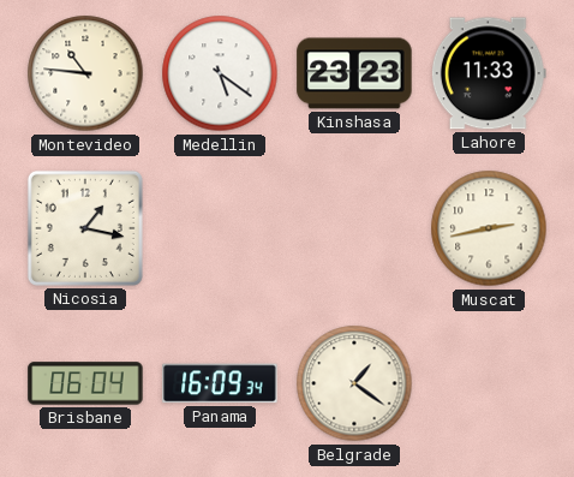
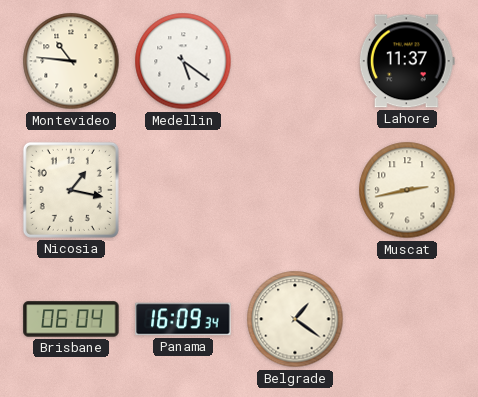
Kinshasa: 23:23 -> none (354, 73)
Lahore: 11:33 -> 11:37 (407, 61)
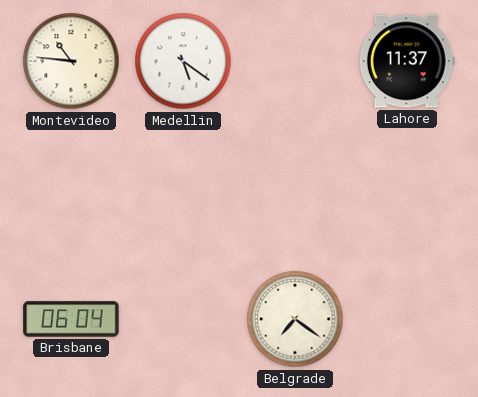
Nicosia: 1:17 -> none (71, 190)
Muscat: 2:43 -> none (407, 190)
Panama: 16:09 -> none (183, 319)
Belgrade: 1:21 -> 7:21 (295, 319)
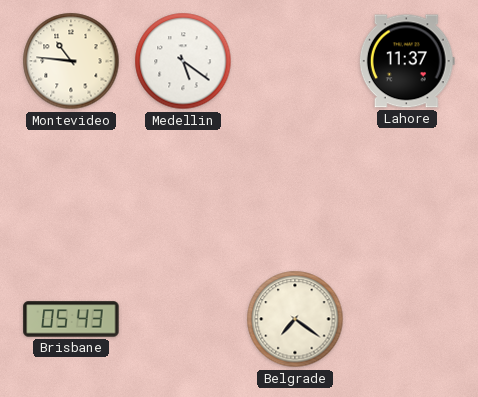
Brisbane: 06:04 -> 05:43 (71, 319)
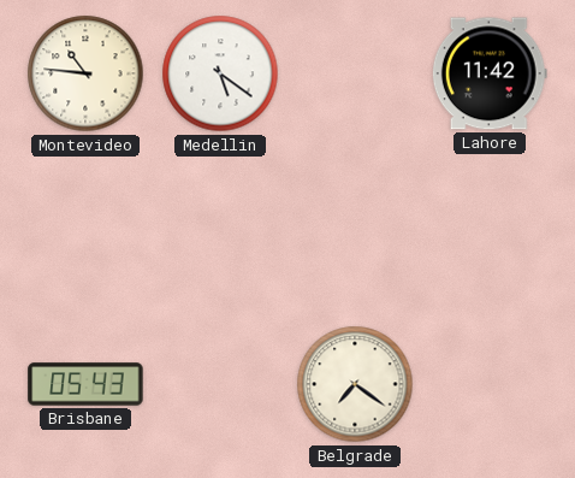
Lahore: 11:37 -> 11:42 (490, 73)
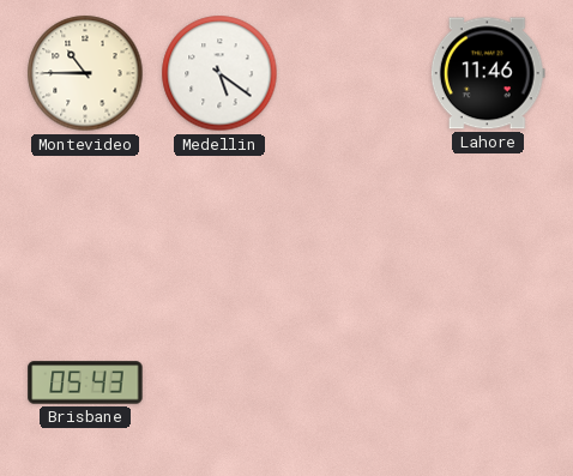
Montevideo: 10:46 -> 10:45 (85, 73)
Lahore: 11:42 -> 11:46 (488, 73)
Belgrade: 7:21 -> none (355, 384)
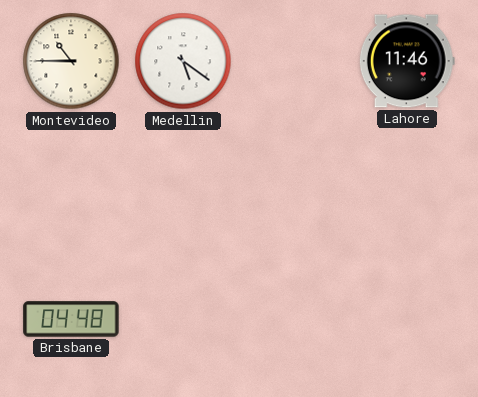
Brisbane: 05:43 -> 04:48 (71, 319)
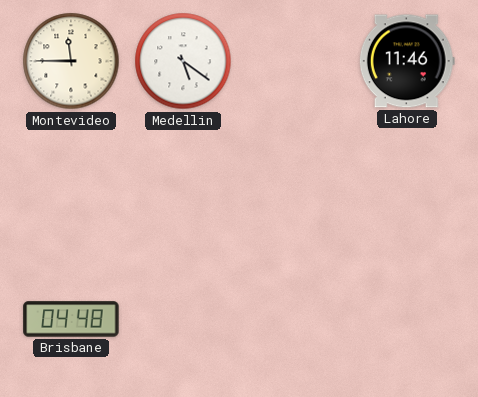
Montevideo: 10:45 -> 11:45 (71, 61)
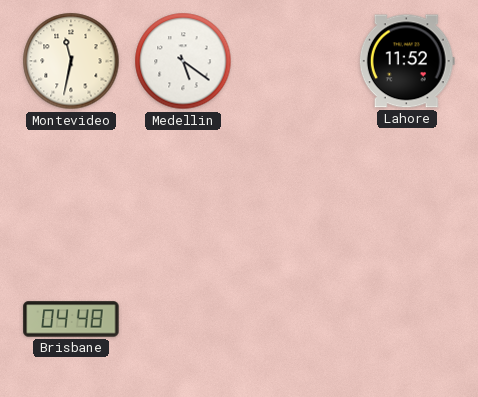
Montevideo: 11:45 -> 11:32 (71, 61)
Lahore: 11:46 -> 11:52 (407, 61)
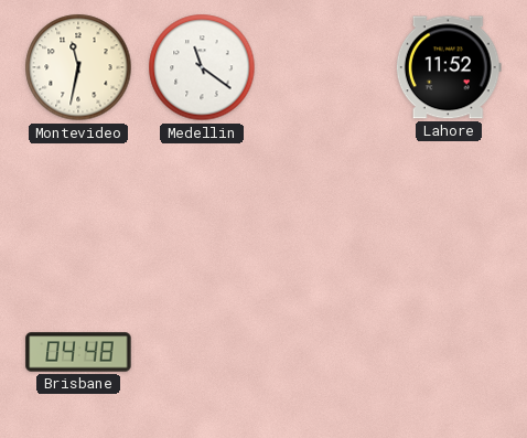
Medellin: 5:21 -> 11:21 (202, 67)
